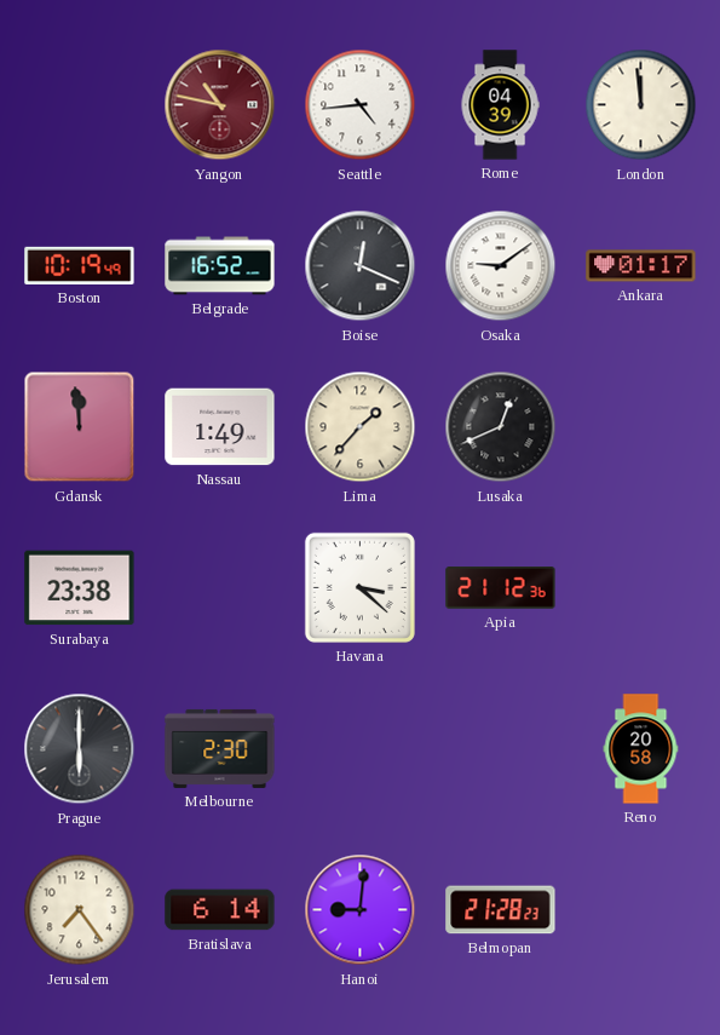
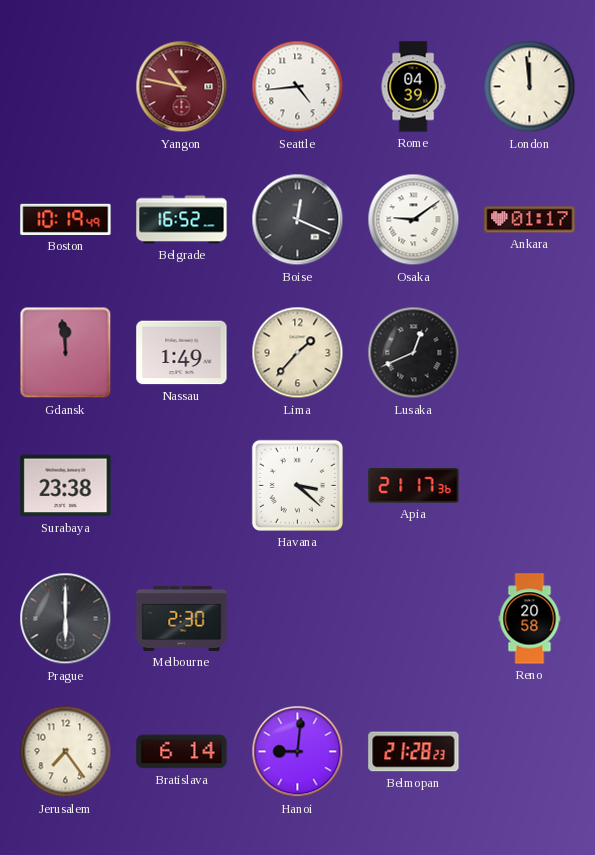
Apia: 21:12 -> 21:17 (414, 486)
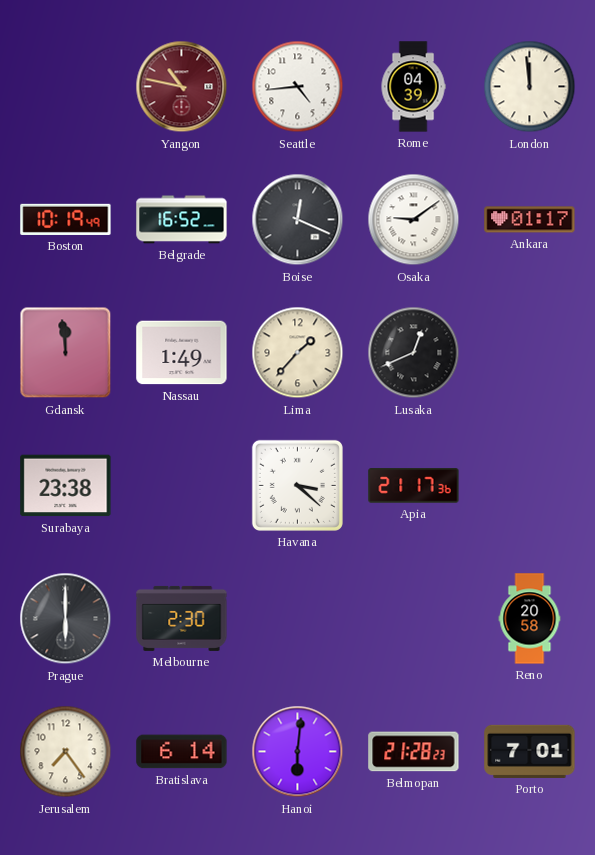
Hanoi: 9:01 -> 6:01 (298, 752)
Porto: none -> 7:01 (530, 751)
